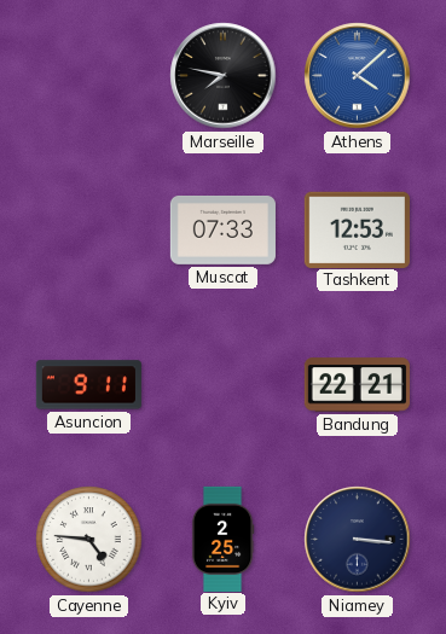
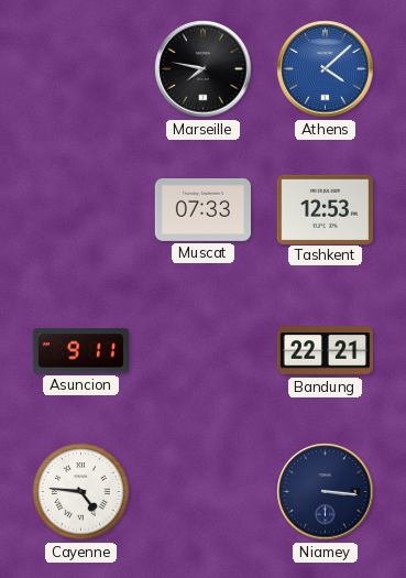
Kyiv: 2:25 -> none (222, 539)
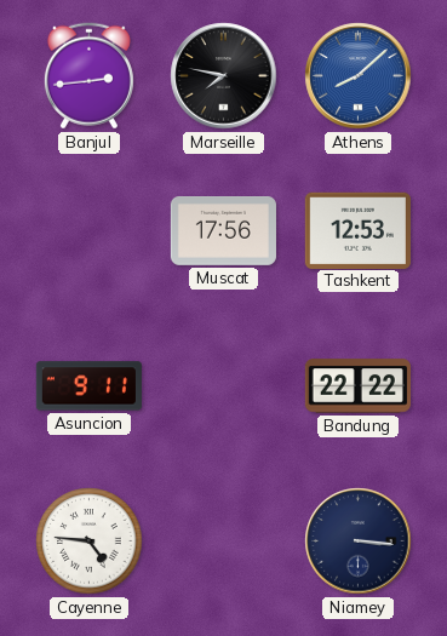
Banjul: none -> 2:44 (88, 76)
Athens: 4:08 -> 8:08 (359, 76)
Muscat: 07:33 -> 17:56 (223, 231)
Bandung: 22:21 -> 22:22 (357, 386)
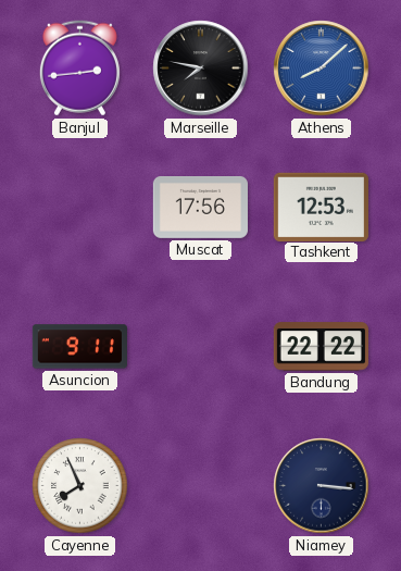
Cayenne: 4:46 -> 7:56 (80, 486)
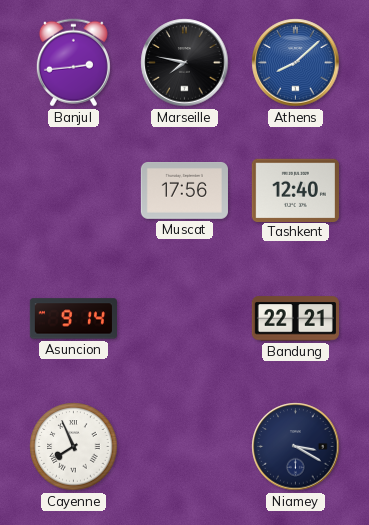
Tashkent: 12:53 -> 12:40 (295, 190)
Asuncion: 9:11 -> 9:14 (73, 319)
Bandung: 22:22 -> 22:21 (295, 319)
Niamey: 3:16 -> 3:20 (296, 447)
